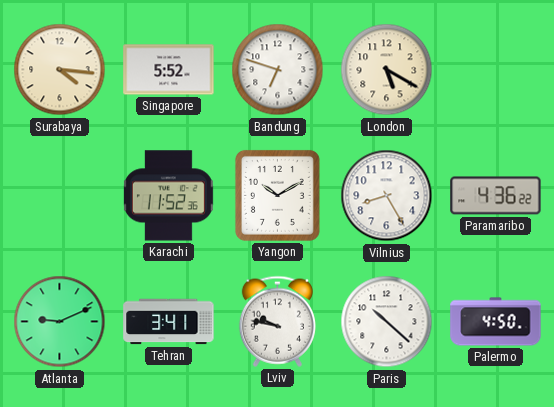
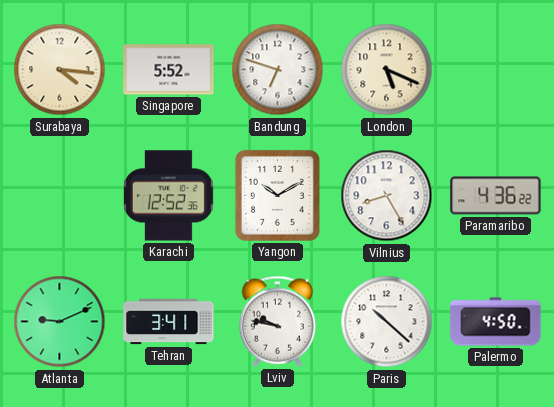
London: 5:20 -> 5:19 (387, 70)
Karachi: 11:52 -> 12:52 (168, 196)
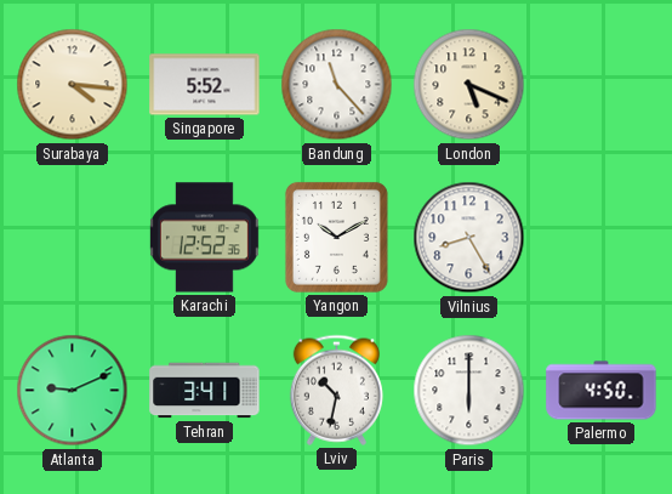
Bandung: 6:48 -> 11:23 (337, 85)
Paramaribo: 4:36 -> none (496, 196)
Lviv: 9:47 -> 10:32 (336, 390)
Paris: 10:22 -> 6:00 (469, 391)
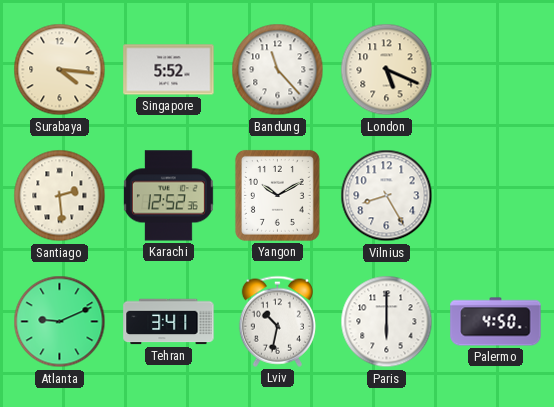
Santiago: none -> 2:29 (60, 196)
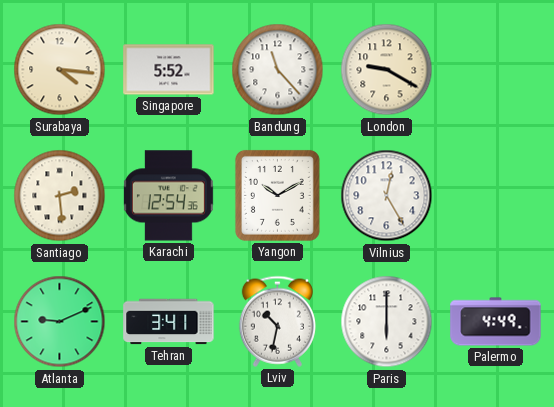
London: 5:19 -> 9:20 (387, 70)
Karachi: 12:52 -> 12:54 (168, 196)
Vilnius: 8:25 -> 12:25 (387, 196)
Palermo: 4:50 -> 4:49 (496, 322)
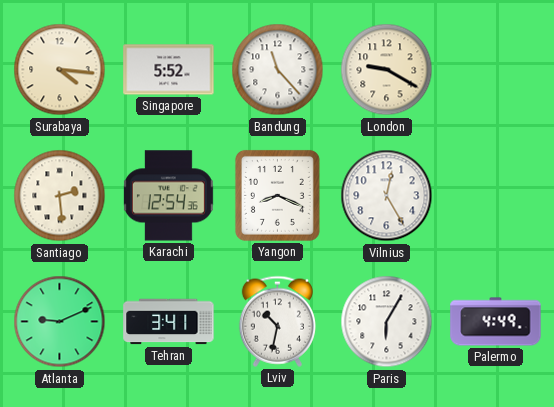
Yangon: 10:10 -> 8:19 (277, 195)
Paris: 6:00 -> 6:05 (387, 322)
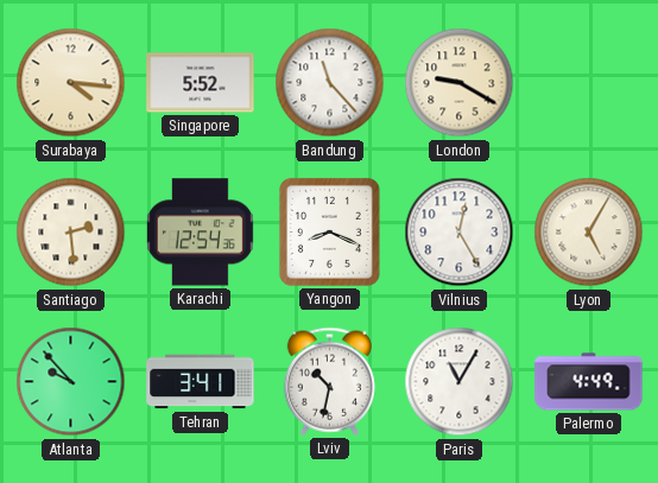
Lyon: none -> 5:05 (589, 233)
Atlanta: 9:11 -> 9:53 (71, 382)
Paris: 6:05 -> 11:05 (460, 382)
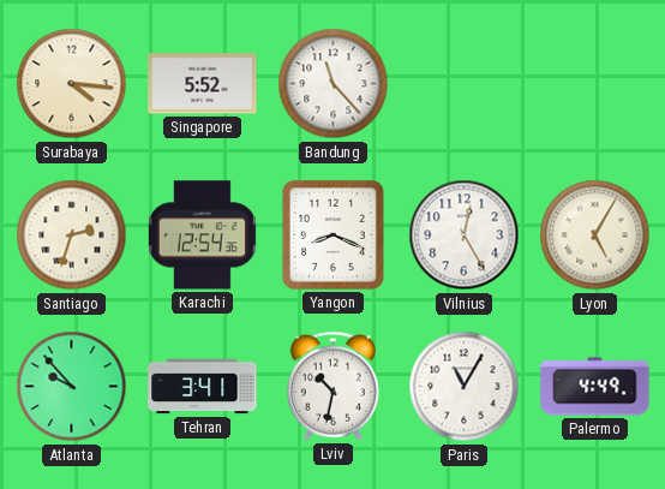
London: 9:20 -> none (460, 83)
Santiago: 2:29 -> 2:33 (72, 235)
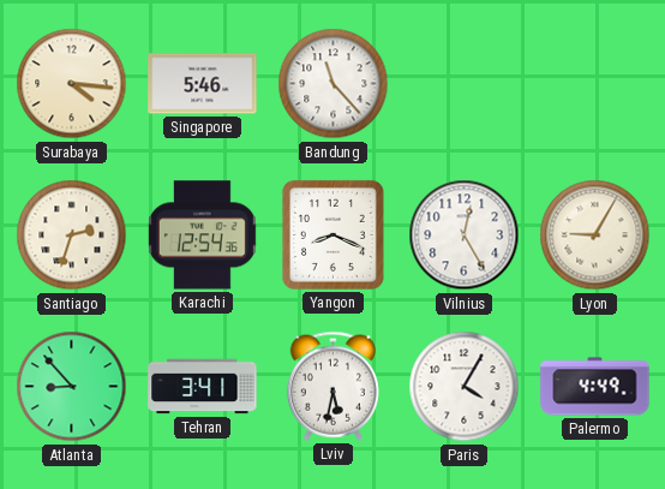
Singapore: 5:52 -> 5:46 (203, 84)
Lyon: 5:05 -> 9:05 (595, 235)
Atlanta: 9:53 -> 8:53 (72, 387)
Lviv: 10:32 -> 5:32 (332, 386)
Paris: 11:05 -> 4:05 (465, 387)
